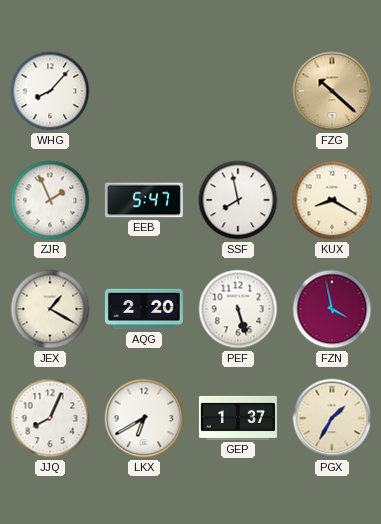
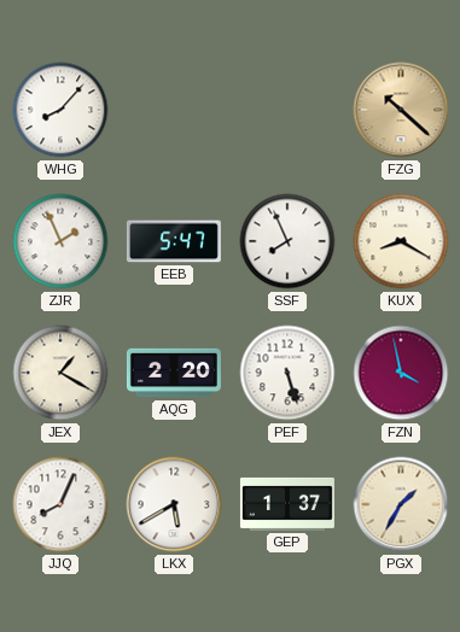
SSF: 7:58 -> 7:56 (287, 241)
LKX: 6:40 -> 5:40 (174, 504)
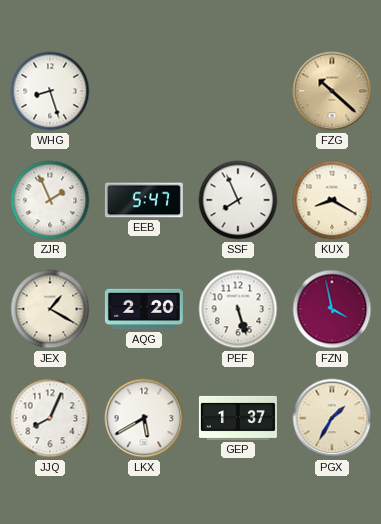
WHG: 8:07 -> 8:27 (50, 91)
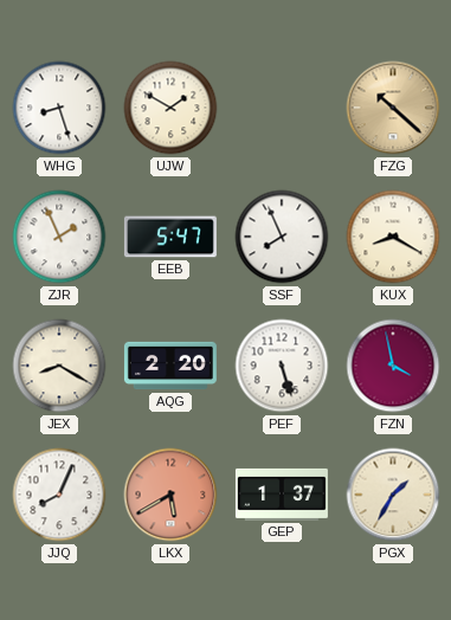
UJW: none -> 1:50 (170, 108)
JEX: 1:20 -> 8:20 (59, 366)
LKX dial: white -> salmon (170, 495)
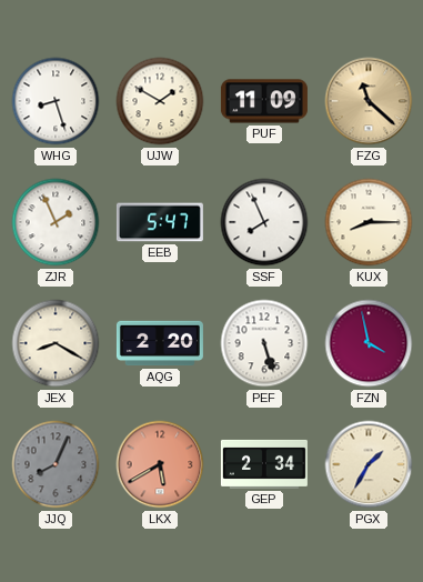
PUF: none -> 11:09 (264, 101)
FZG: 10:22 -> 11:22 (369, 101)
KUX: 8:20 -> 8:15 (369, 222)
JJQ dial: white -> grey (56, 464)
GEP: 1:37 -> 2:34 (264, 464)
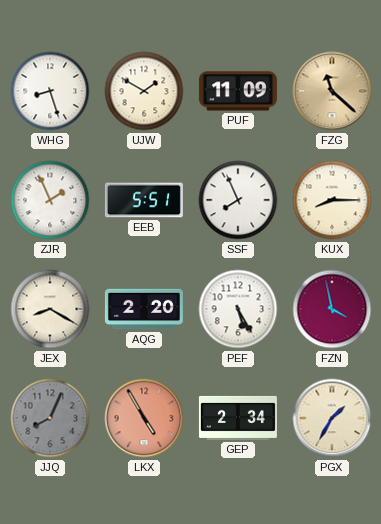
EEB: 5:47 -> 5:51 (144, 200)
PEF: 5:27 -> 5:25 (238, 309)
LKX: 5:40 -> 4:55 (144, 418)
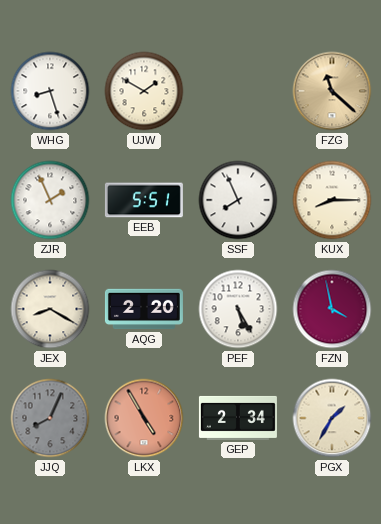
PUF: 11:09 -> none (238, 91)
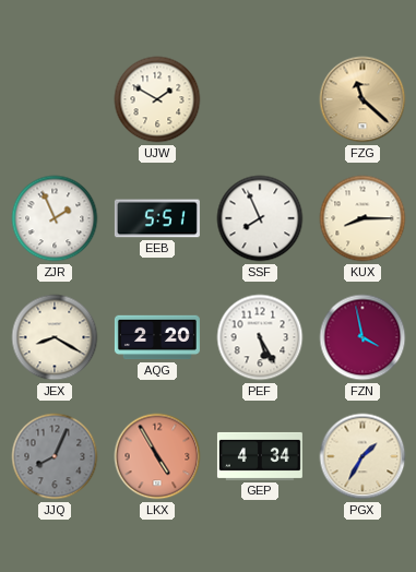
WHG: 8:27 -> none (50, 91)
GEP: 2:34 -> 4:34 (260, 456)
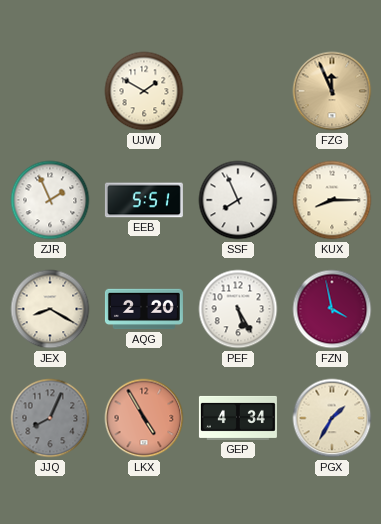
FZG: 11:22 -> 11:56 (332, 91)
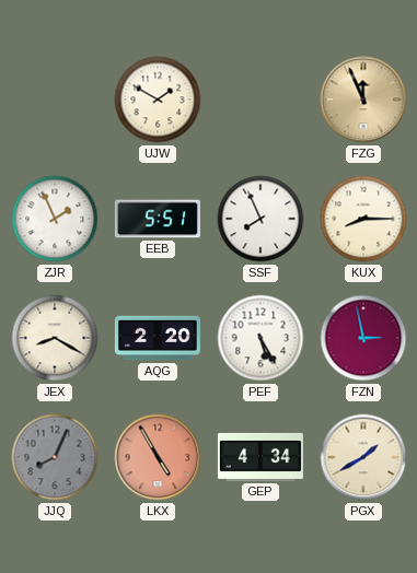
FZN: 3:58 -> 2:58 (363, 338)
PGX: 1:35 -> 1:40 (363, 457)
